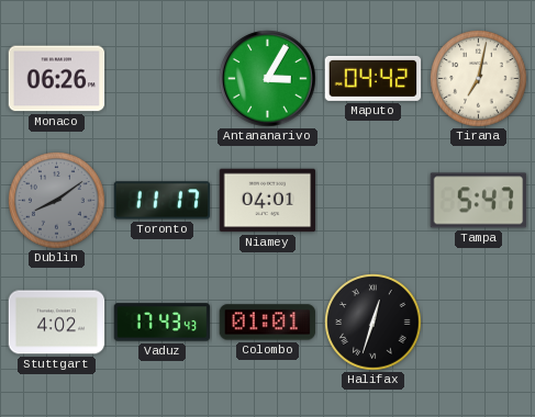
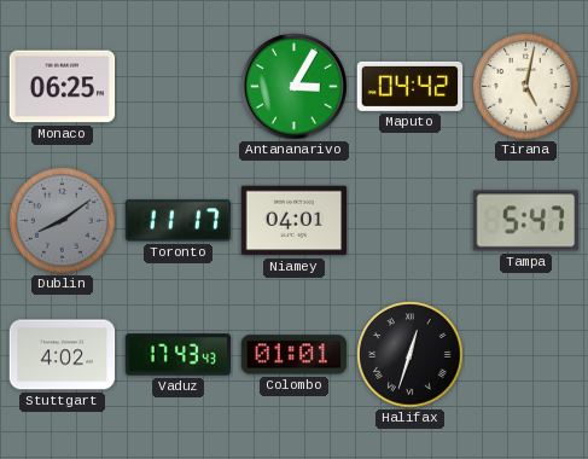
Monaco: 06:26 -> 06:25 (63, 87)
Tirana: 7:02 -> 5:02 (526, 87)
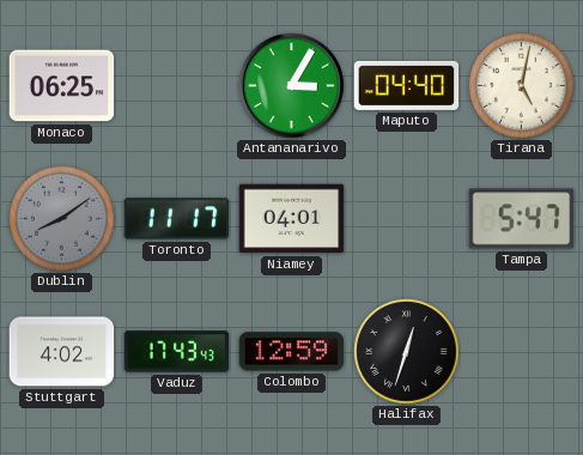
Maputo: 04:42 -> 04:40 (407, 85)
Colombo: 01:01 -> 12:59 (292, 352)
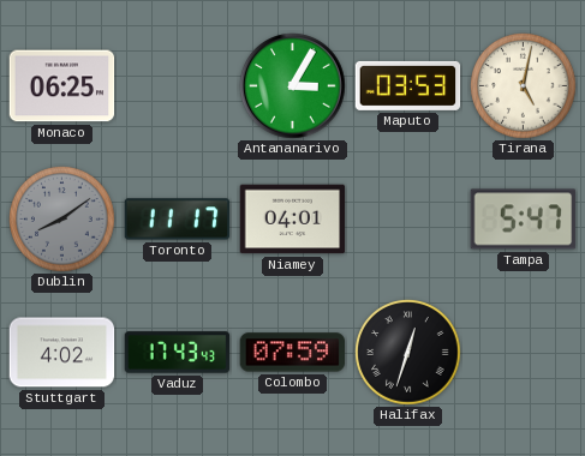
Maputo: 04:40 -> 03:53 (408, 85)
Colombo: 12:59 -> 07:59 (293, 353)
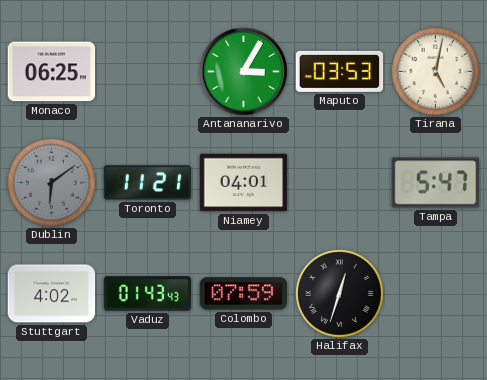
Dublin: 8:09 -> 6:09 (52, 183)
Toronto: 11:17 -> 11:21 (148, 183)
Vaduz: 17:43 -> 01:43 (148, 294)
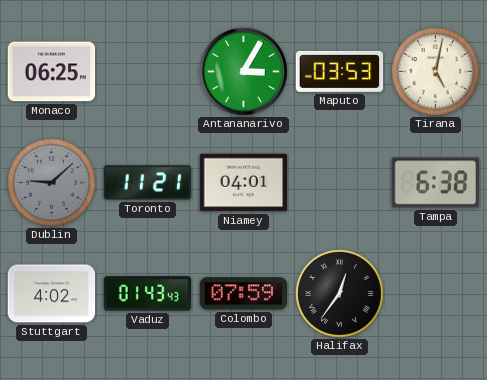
Dublin: 6:09 -> 9:08 (52, 183)
Tampa: 5:47 -> 6:38 (436, 183)
Halifax: 12:33 -> 12:36 (340, 294)
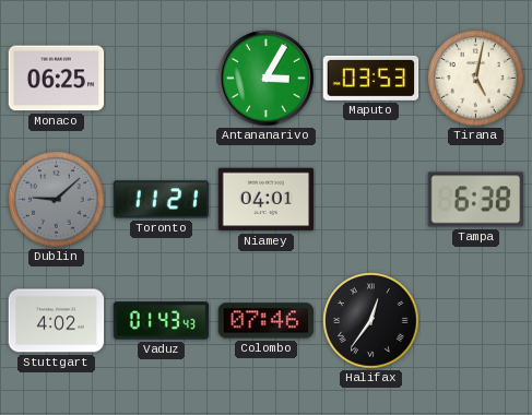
Colombo: 07:59 -> 07:46 (267, 321)
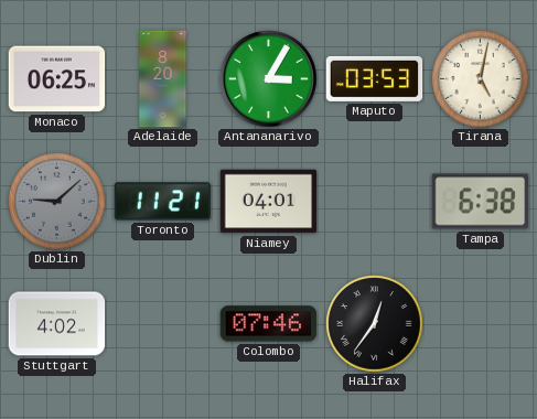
Adelaide: none -> 8:20 (163, 79)
Vaduz: 01:43 -> none (162, 321)
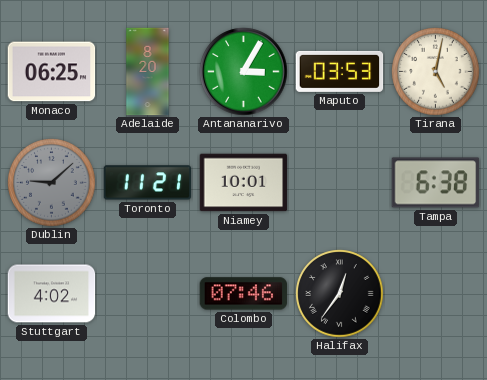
Niamey: 04:01 -> 10:01 (244, 183)
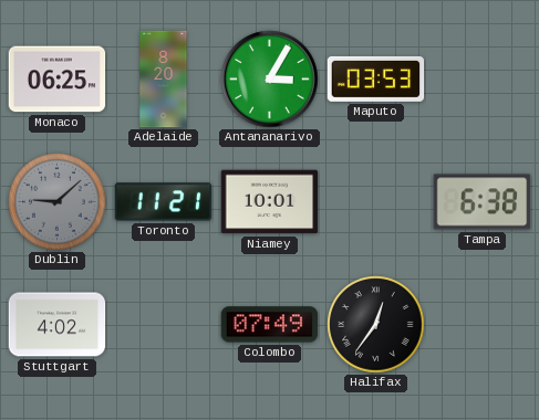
Tirana: 5:02 -> none (436, 72)
Colombo: 07:46 -> 07:49 (270, 325)
